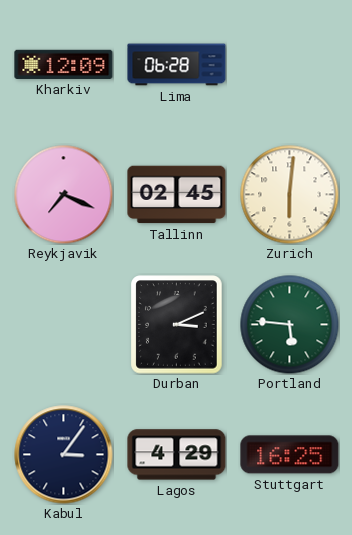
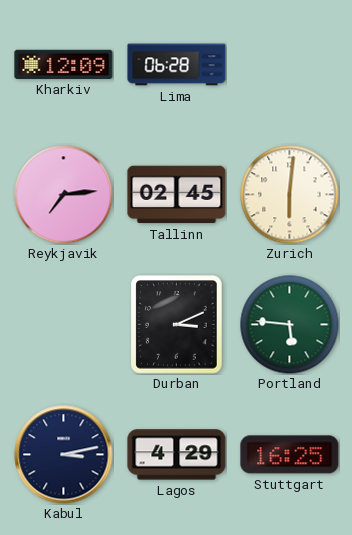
Reykjavik: 7:19 -> 7:14 (64, 195)
Kabul: 3:06 -> 3:13 (64, 455)
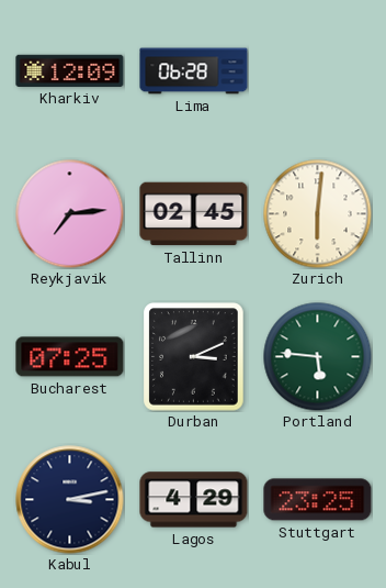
Bucharest: none -> 07:25 (70, 357)
Stuttgart: 16:25 -> 23:25 (318, 500)
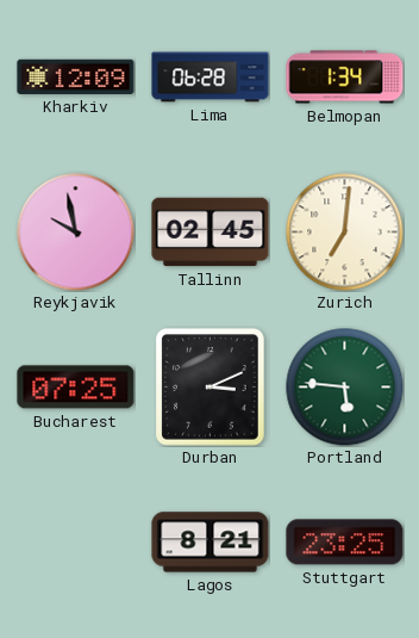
Belmopan: none -> 1:34 (345, 78)
Reykjavik: 7:14 -> 9:58 (76, 233)
Zurich: 6:01 -> 7:01 (345, 233)
Kabul: 3:13 -> none (70, 500)
Lagos: 4:29 -> 8:21 (211, 543)
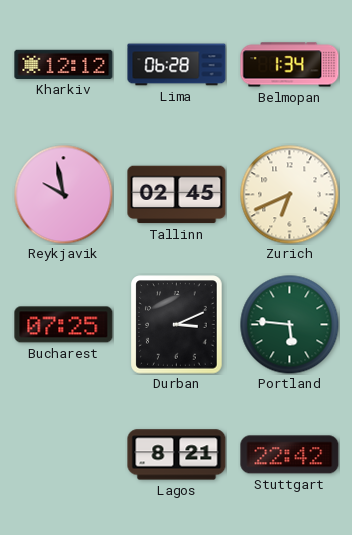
Kharkiv: 12:09 -> 12:12 (64, 64)
Zurich: 7:01 -> 6:41 (290, 195)
Stuttgart: 23:25 -> 22:42 (290, 455)
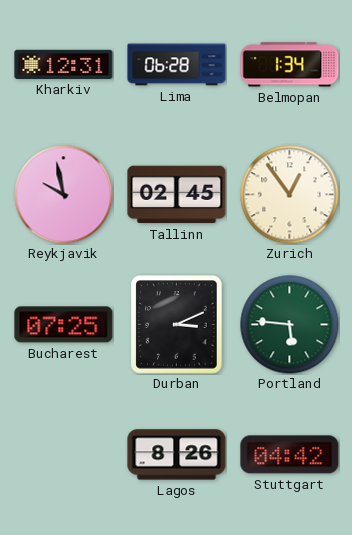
Kharkiv: 12:12 -> 12:31 (64, 64)
Zurich: 6:41 -> 12:54 (290, 195)
Lagos: 8:21 -> 8:26 (177, 455)
Stuttgart: 22:42 -> 04:42 (290, 455)
